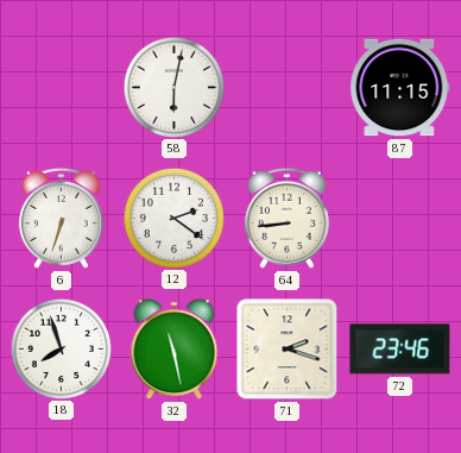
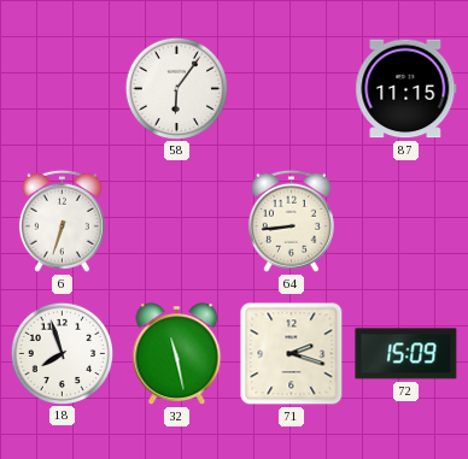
58: 6:02 -> 6:06 (176, 88)
12: 2:21 -> none (173, 218)
72: 23:46 -> 15:09 (406, 354)
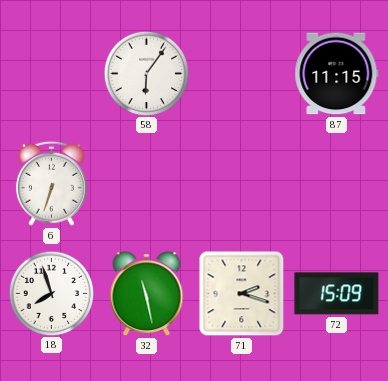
64: 8:44 -> none (291, 220)
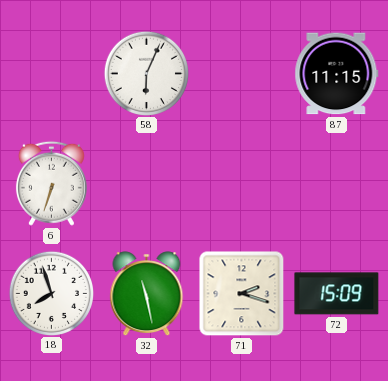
58: 6:06 -> 6:04 (146, 73)
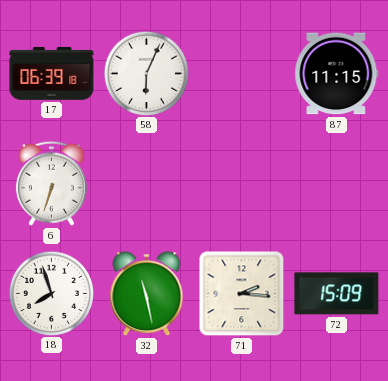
17: none -> 06:39 (52, 73)
71: 2:18 -> 2:16 (242, 294)
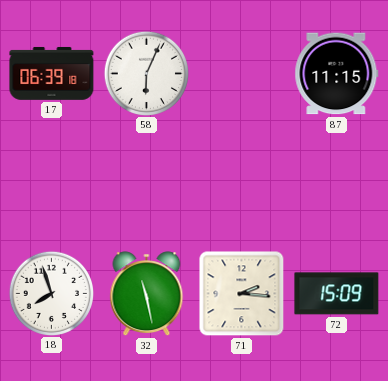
6: 6:33 -> none (51, 183)
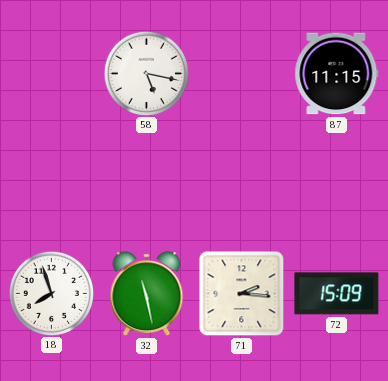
17: 06:39 -> none (52, 73)
58: 6:04 -> 5:17 (146, 73)
